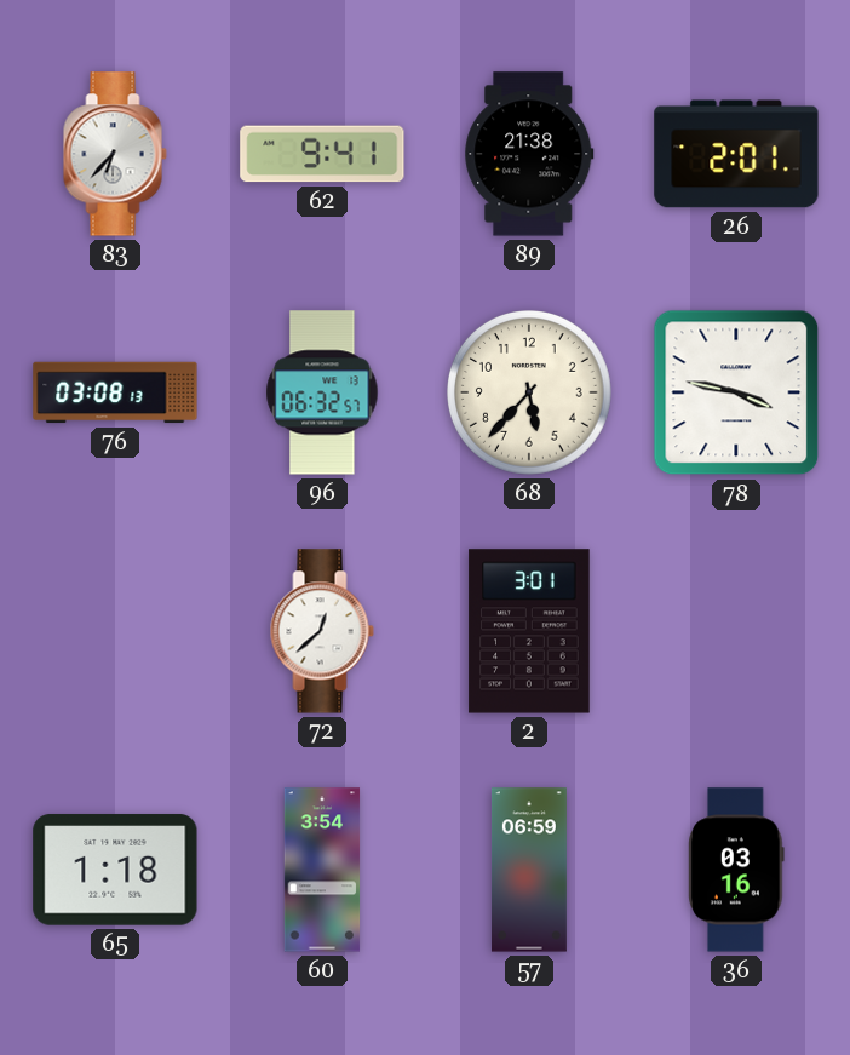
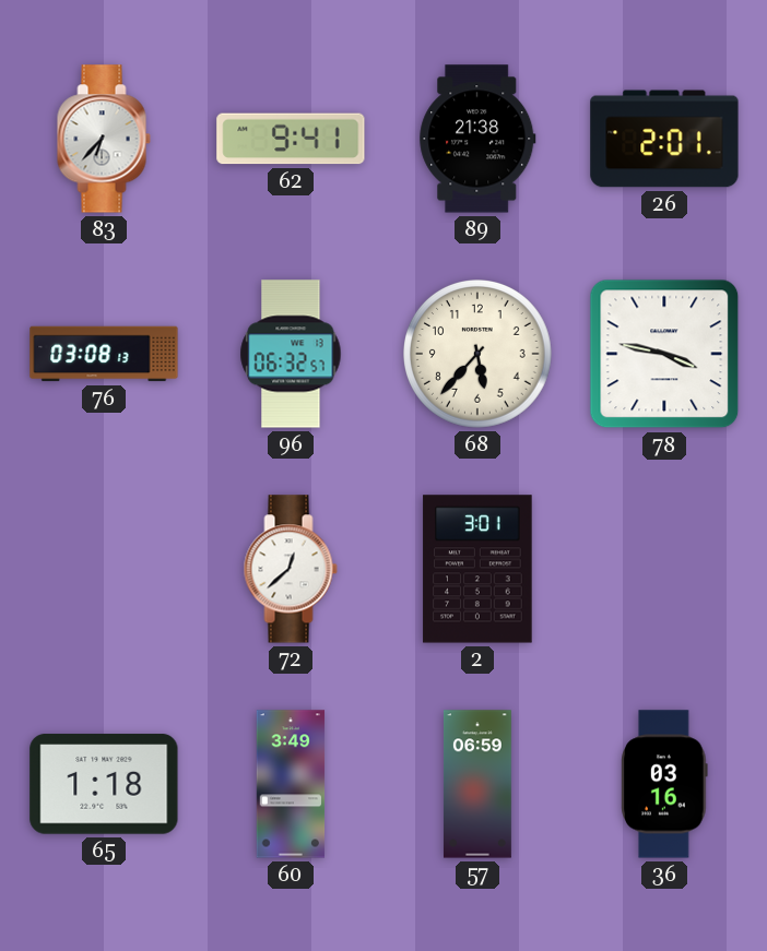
60: 3:54 -> 3:49 (291, 784)
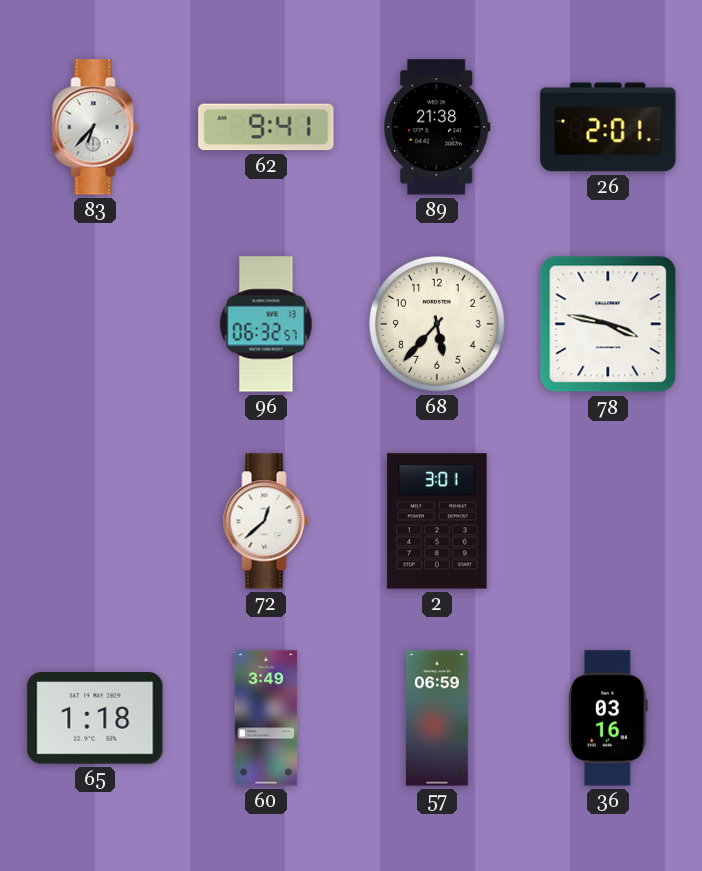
76: 03:08 -> none (104, 354)
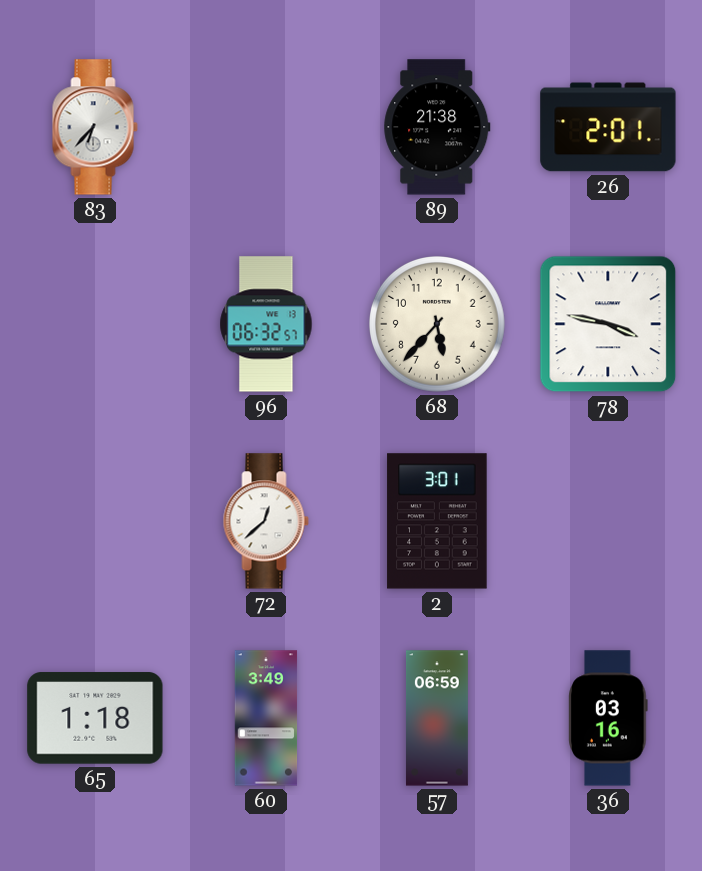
62: 9:41 -> none (266, 127)
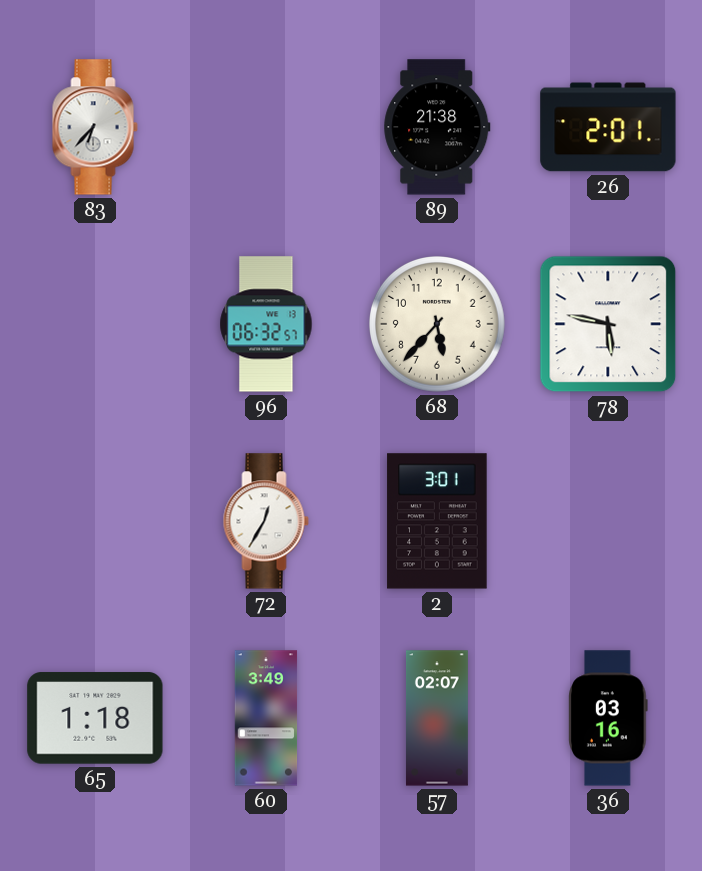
78: 3:47 -> 5:47 (608, 324)
72: 12:38 -> 12:35 (266, 521)
57: 06:59 -> 02:07 (437, 718)
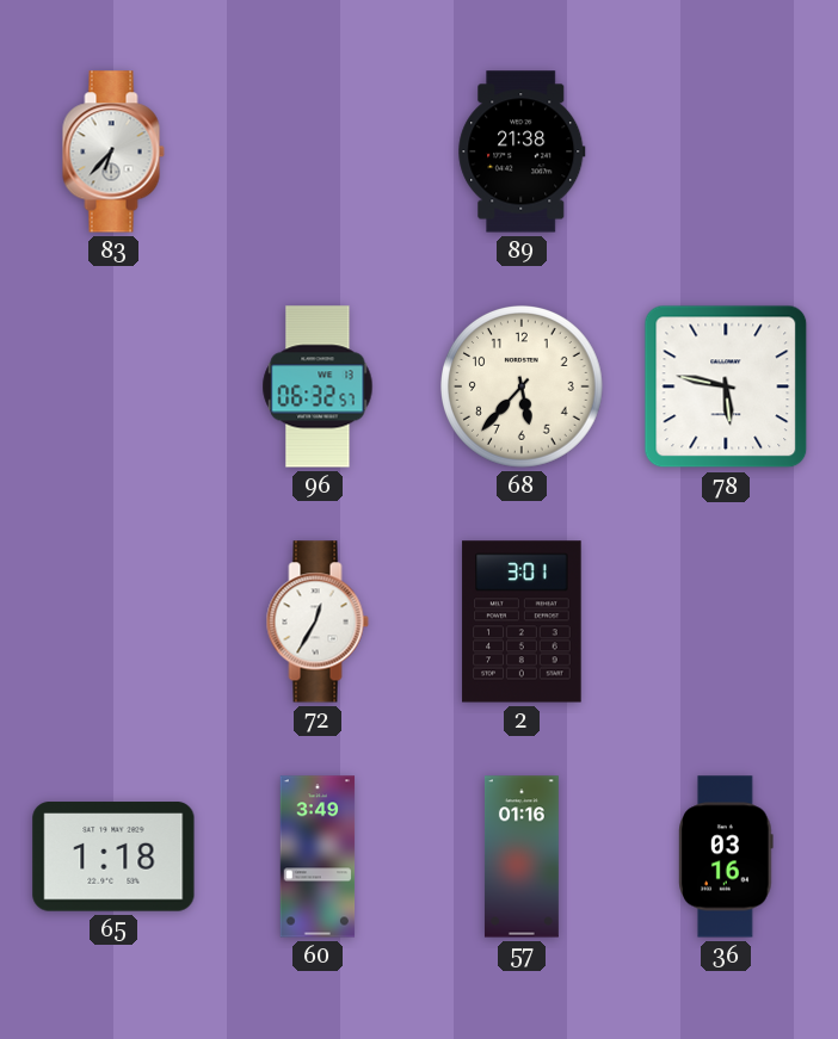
26: 2:01 -> none (608, 127)
57: 02:07 -> 01:16 (522, 856)
